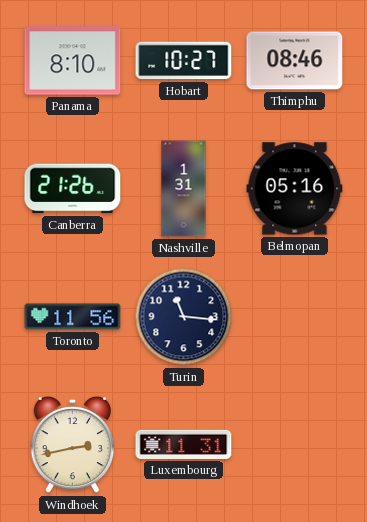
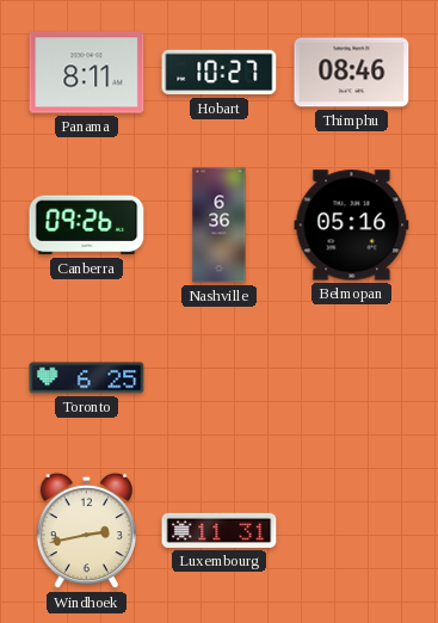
Panama: 8:10 -> 8:11 (87, 73)
Canberra: 21:26 -> 09:26 (87, 226)
Nashville: 1:31 -> 6:36 (220, 226)
Toronto: 11:56 -> 6:25 (87, 378)
Turin: 11:16 -> none (184, 317)
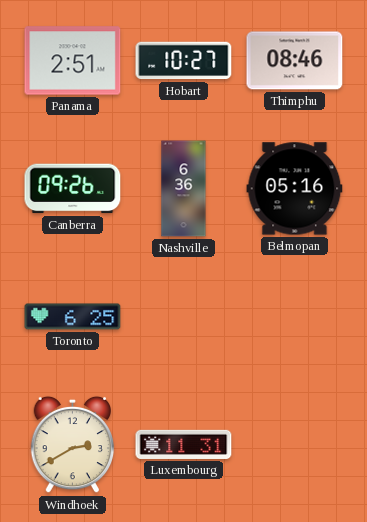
Panama: 8:11 -> 2:51 (73, 61)
Windhoek: 2:43 -> 2:40 (73, 445)
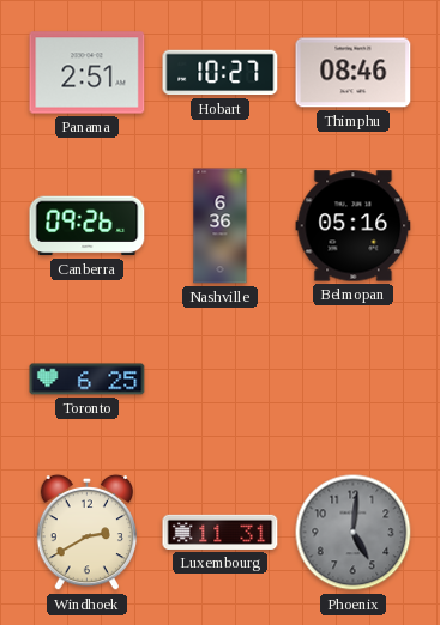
Phoenix: none -> 5:01 (354, 533)
